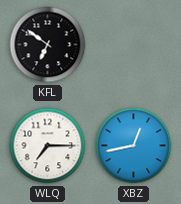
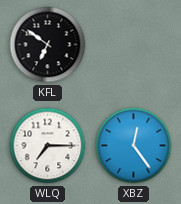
XBZ: 12:43 -> 12:24 (134, 146)
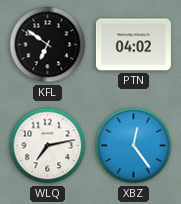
PTN: none -> 04:02 (133, 45)
WLQ: 7:15 -> 7:13 (48, 146)
